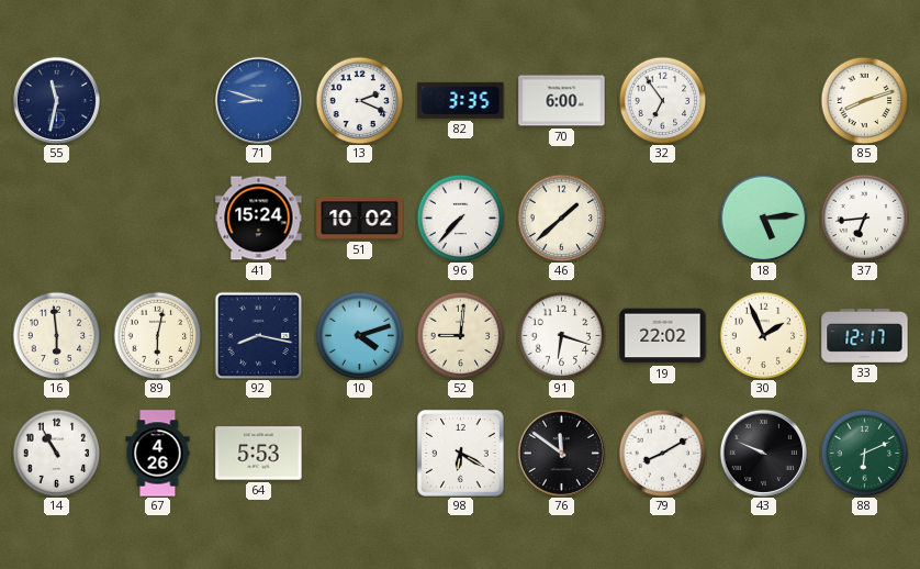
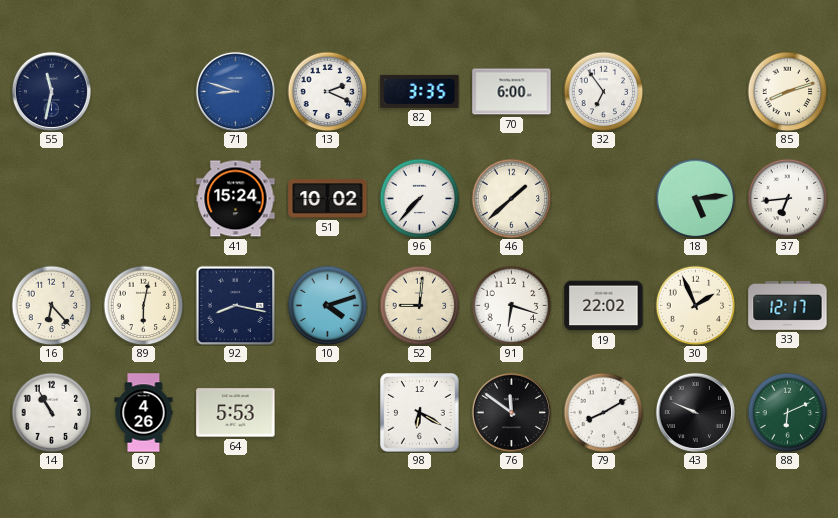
16: 5:59 -> 6:23 (51, 305)
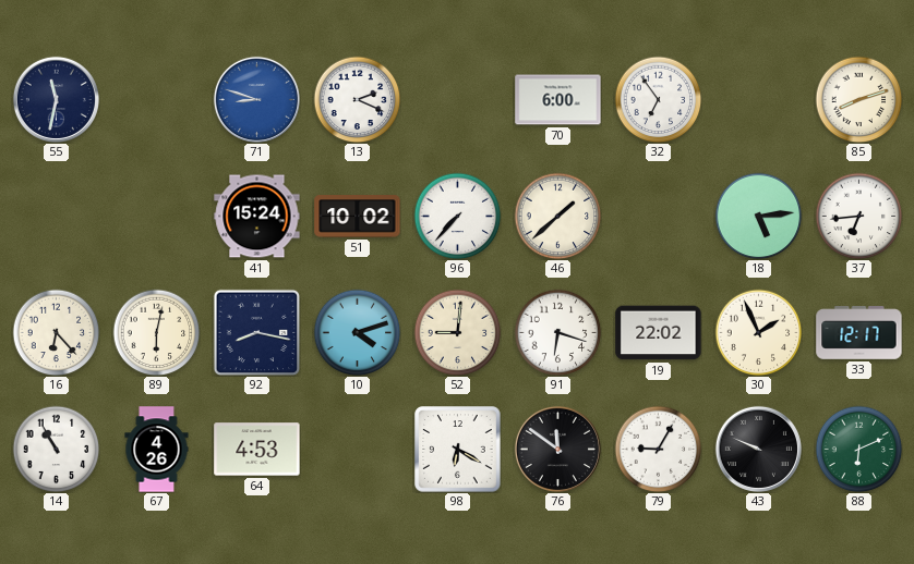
82: 3:35 -> none (420, 91)
64: 5:53 -> 4:53 (257, 450)
79: 8:10 -> 9:05 (658, 449)
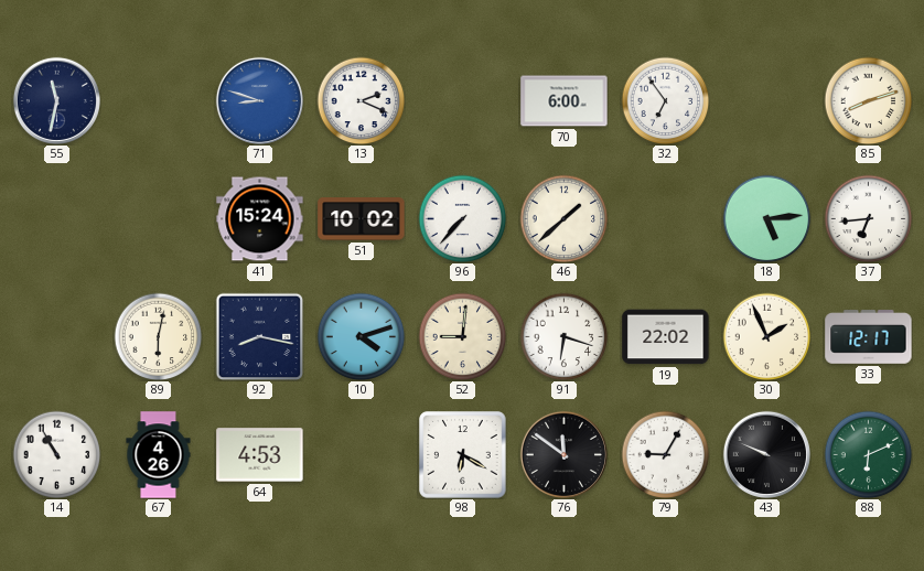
16: 6:23 -> none (56, 332)
